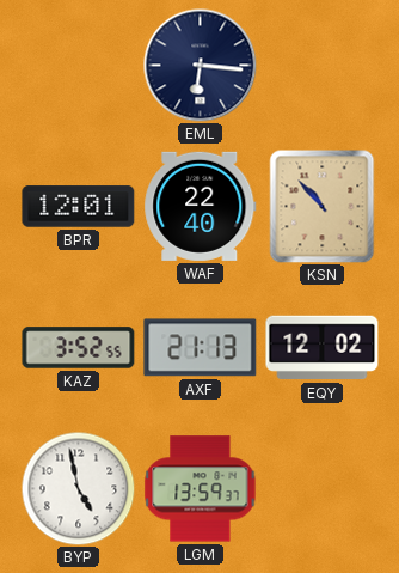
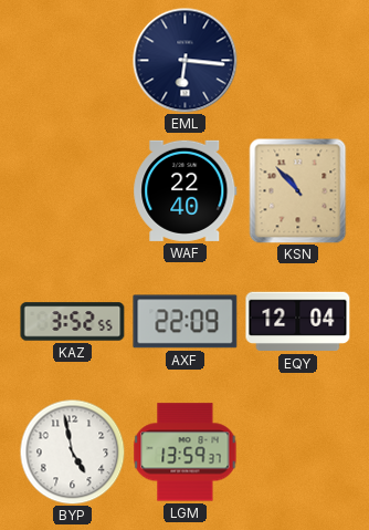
BPR: 12:01 -> none (79, 207)
AXF: 21:13 -> 22:09 (186, 322)
EQY: 12:02 -> 12:04 (298, 322)
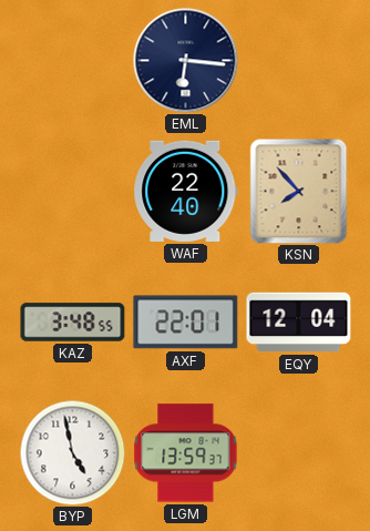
KSN: 10:53 -> 7:53 (299, 191)
KAZ: 3:52 -> 3:48 (73, 323)
AXF: 22:09 -> 22:01 (186, 323)
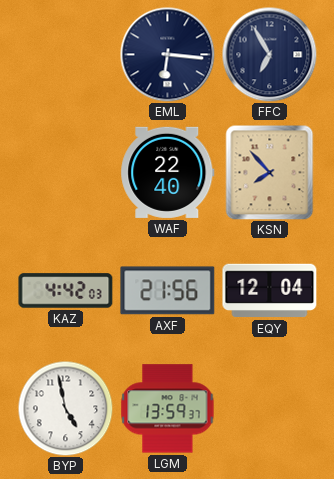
FFC: none -> 6:55 (269, 54)
KAZ: 3:48 -> 4:42 (66, 291)
AXF: 22:01 -> 21:56 (168, 291)
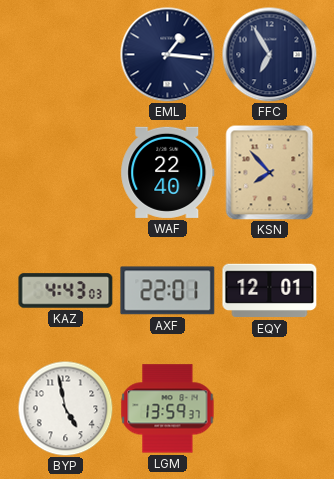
EML: 6:16 -> 1:16 (167, 54)
KAZ: 4:42 -> 4:43 (66, 291)
AXF: 21:56 -> 22:01 (168, 291)
EQY: 12:04 -> 12:01 (270, 291)
